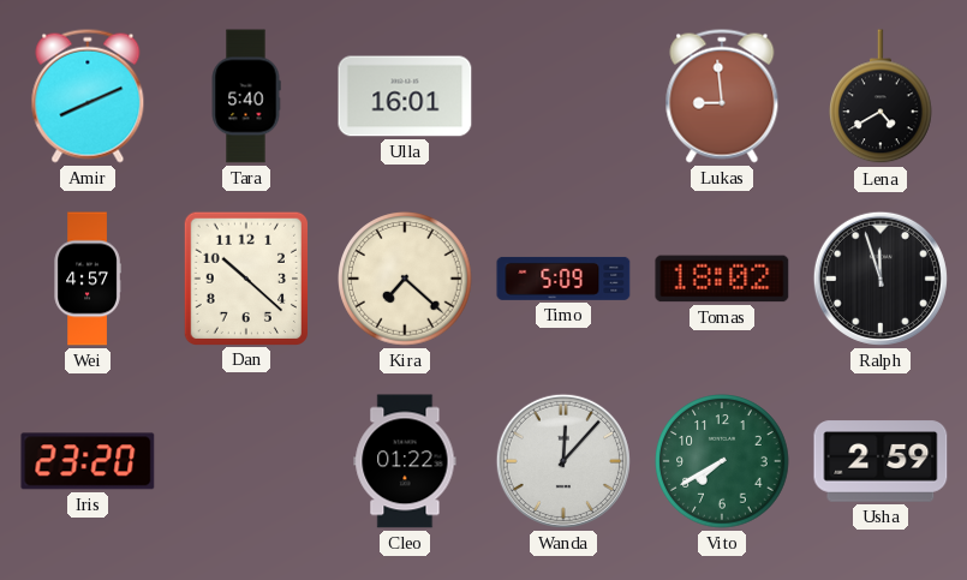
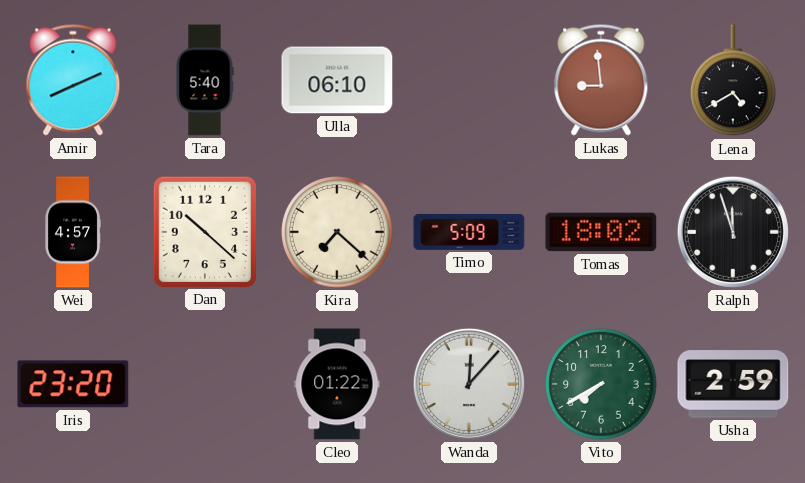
Ulla: 16:01 -> 06:10 (337, 80)
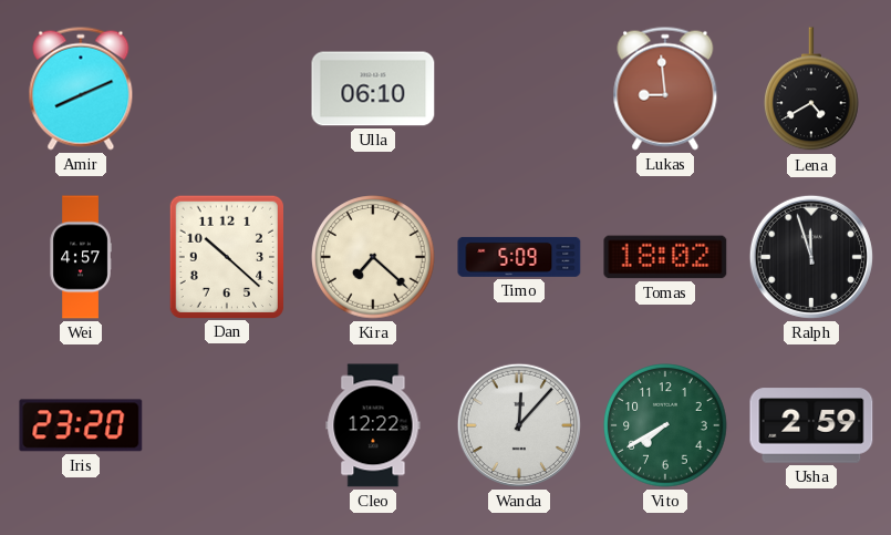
Tara: 5:40 -> none (205, 80)
Cleo: 01:22 -> 12:22 (373, 425)
